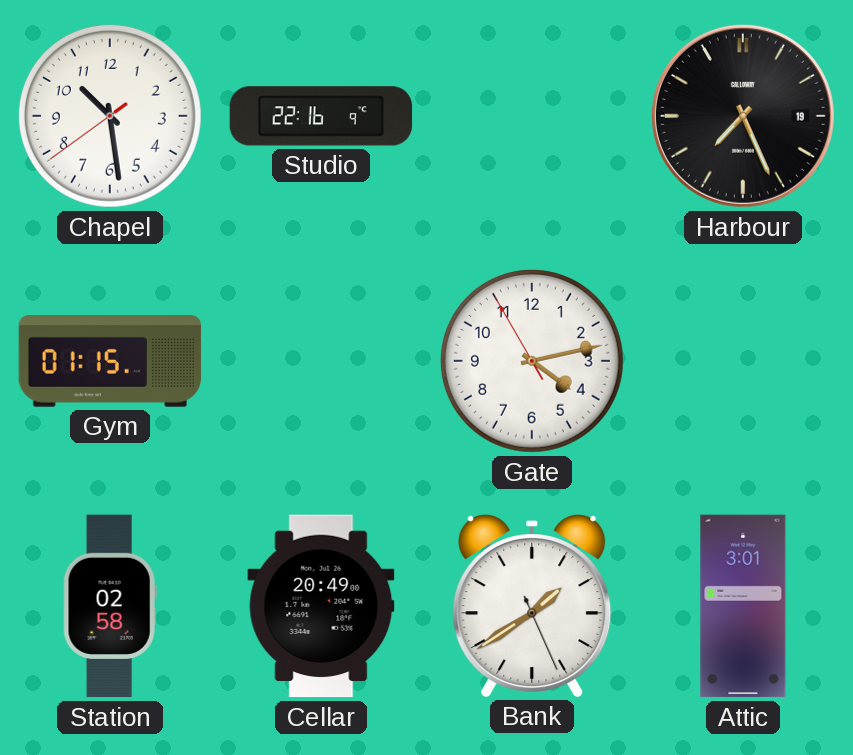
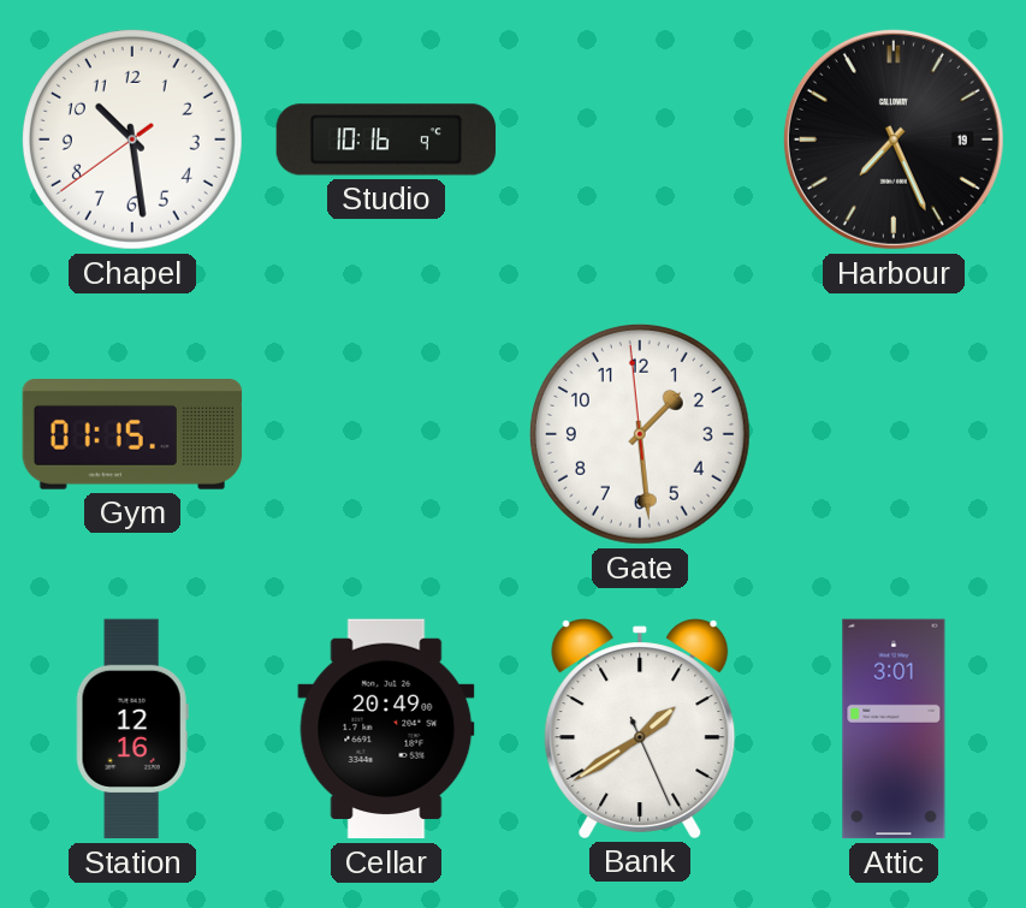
Studio: 22:16 -> 10:16 (386, 140)
Gate: 4:12 -> 1:28 (640, 434)
Station: 02:58 -> 12:16 (132, 729)
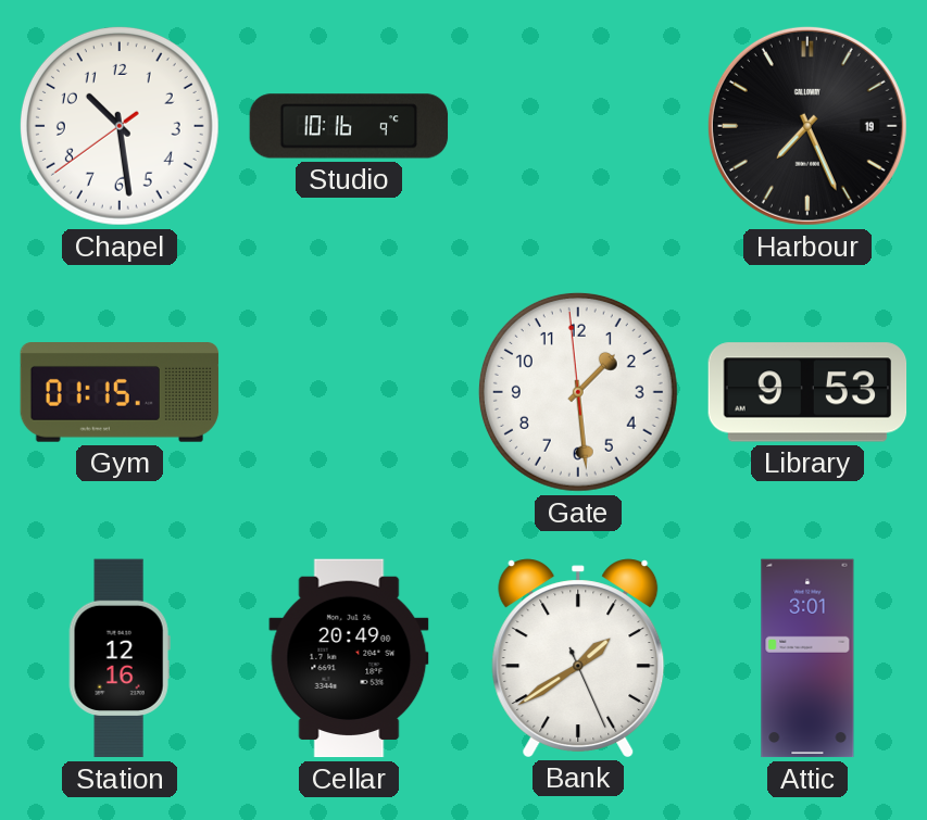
Library: none -> 9:53 (807, 392)
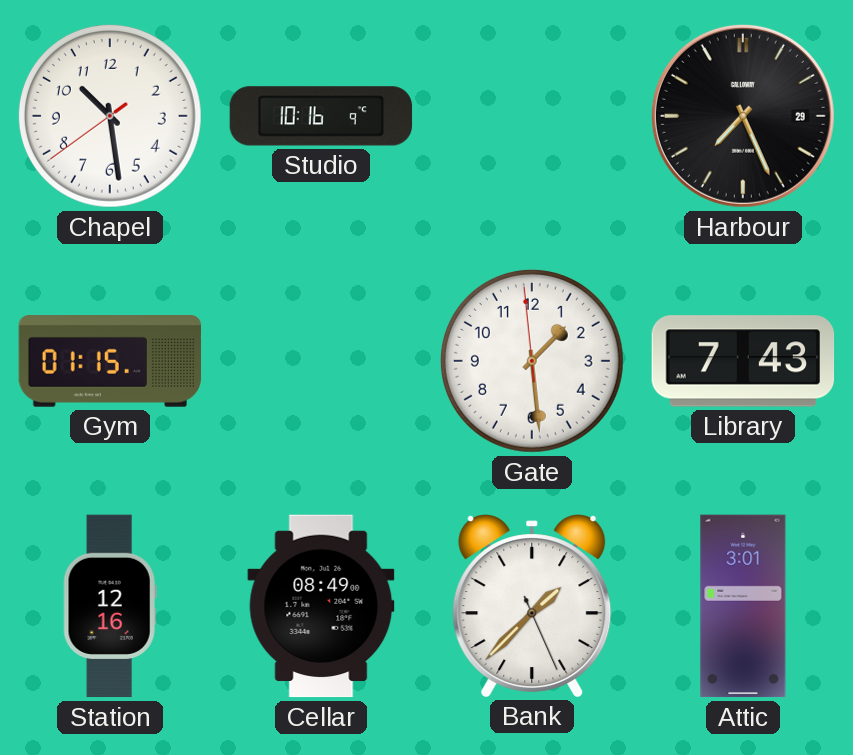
Harbour date: 19 -> 29 (743, 116)
Library: 9:53 -> 7:43 (743, 361)
Cellar: 20:49 -> 08:49 (321, 606)
Bank: 1:39 -> 1:37 (532, 606)
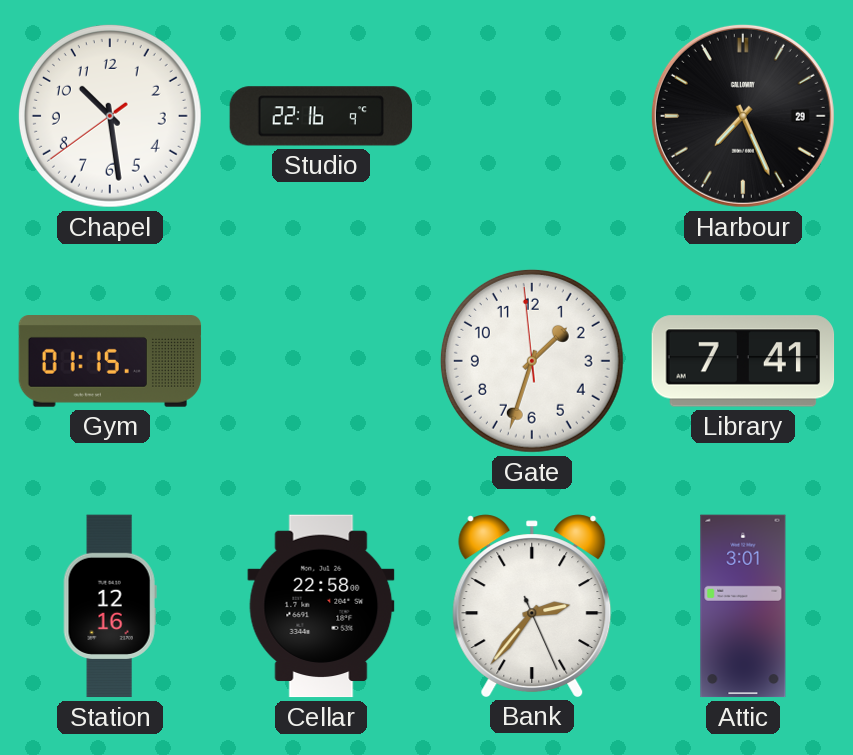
Studio: 10:16 -> 22:16 (321, 116)
Gate: 1:28 -> 1:32 (532, 361)
Library: 7:43 -> 7:41 (743, 361)
Cellar: 08:49 -> 22:58 (321, 606)
Bank: 1:37 -> 2:36 (532, 606)
